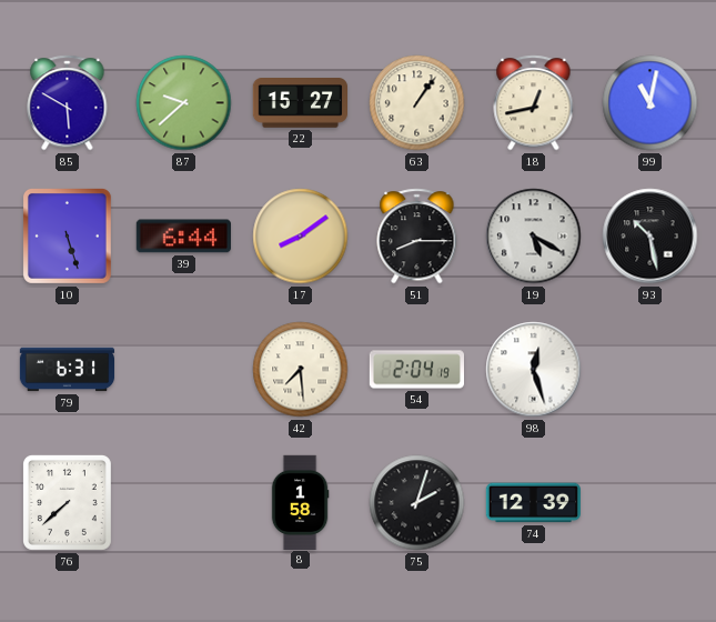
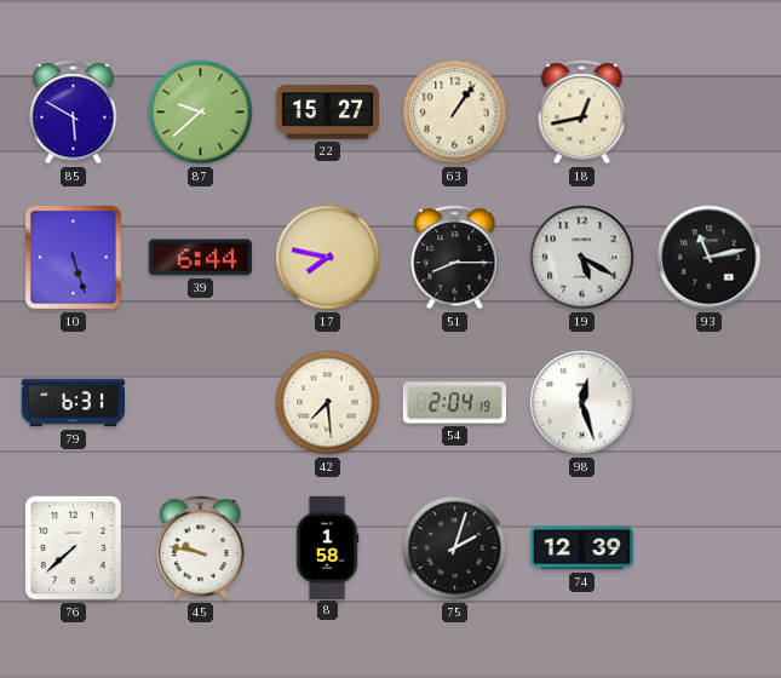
99: 11:02 -> none (651, 103)
17: 8:09 -> 7:47 (328, 258)
93: 10:28 -> 11:13 (710, 258)
45: none -> 9:47 (201, 548)
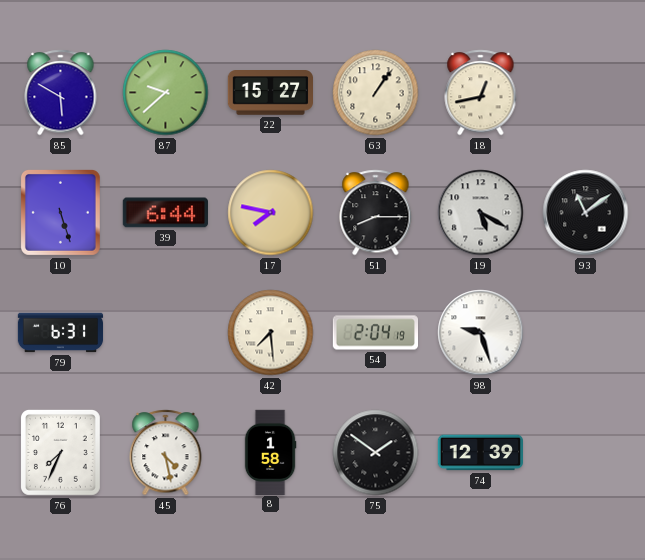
93: 11:13 -> 11:09 (586, 213)
98: 12:27 -> 9:27 (481, 333)
76: 7:38 -> 7:34 (60, 452)
45: 9:47 -> 4:28 (166, 453)
75: 2:03 -> 1:51 (376, 453)
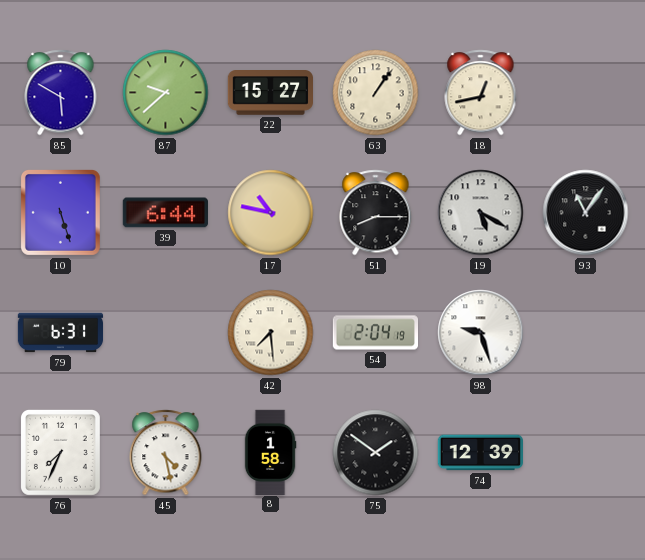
17: 7:47 -> 10:47 (271, 213)
93: 11:09 -> 11:06 (586, 213)
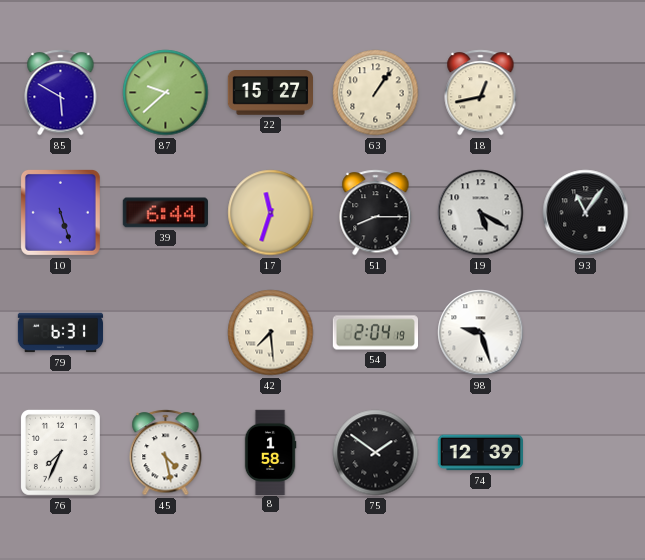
17: 10:47 -> 11:33 (271, 213)
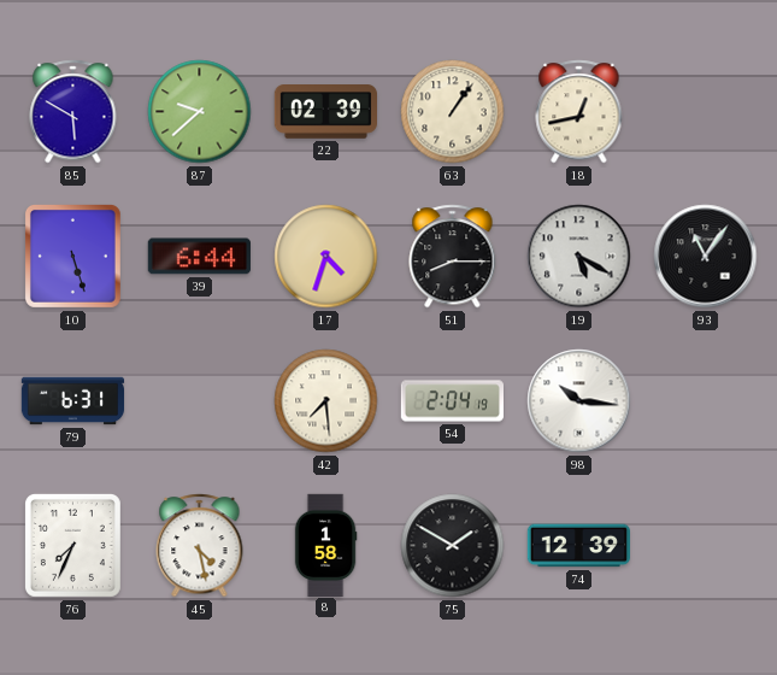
22: 15:27 -> 02:39 (325, 112)
17: 11:33 -> 4:33 (326, 257)
98: 9:27 -> 10:16 (579, 401)
75: 1:51 -> 1:50 (453, 546)
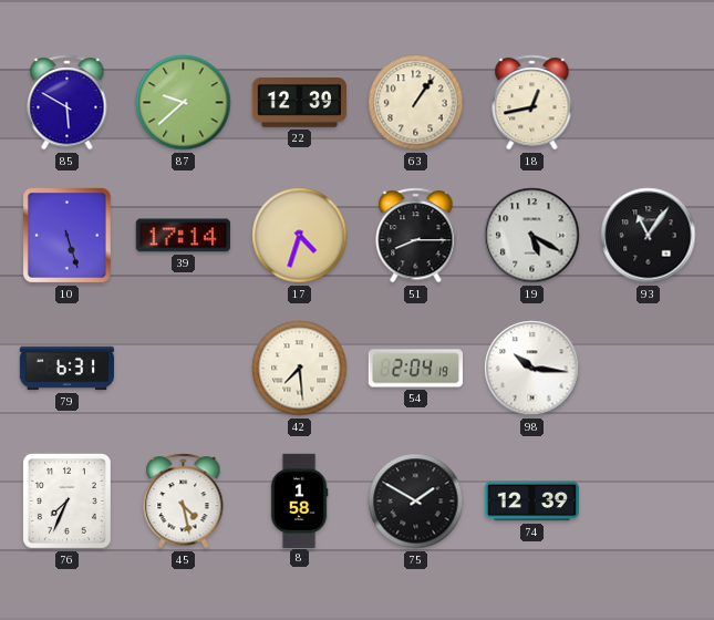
22: 02:39 -> 12:39 (299, 103)
39: 6:44 -> 17:14 (183, 236)
